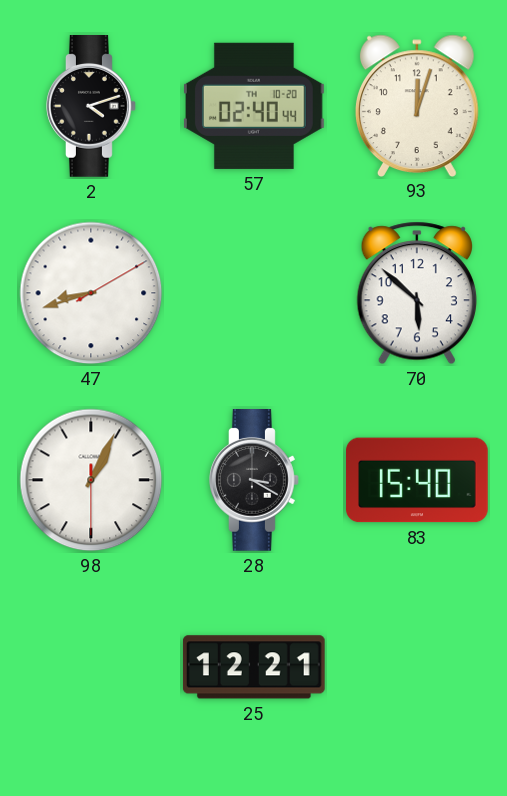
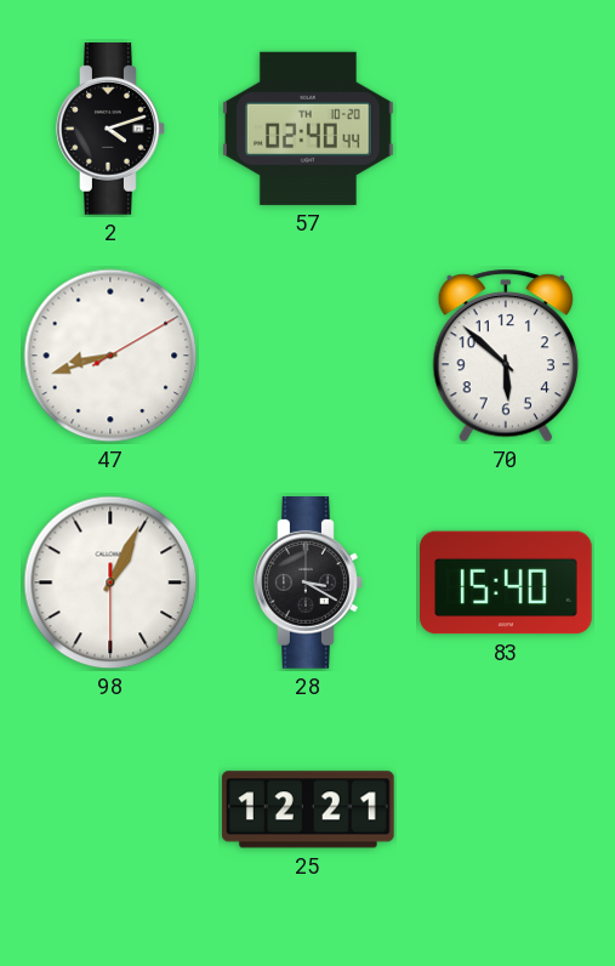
93: 12:03 -> none (417, 105)
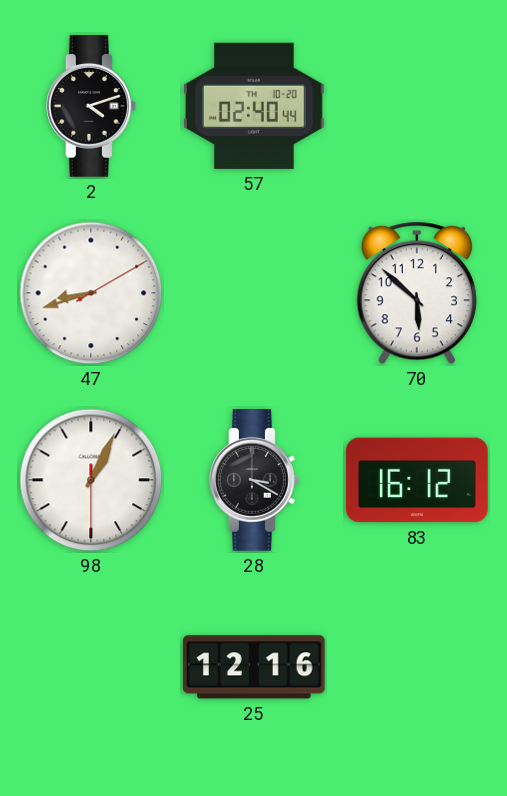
83: 15:40 -> 16:12 (417, 480)
25: 12:21 -> 12:16 (254, 667)
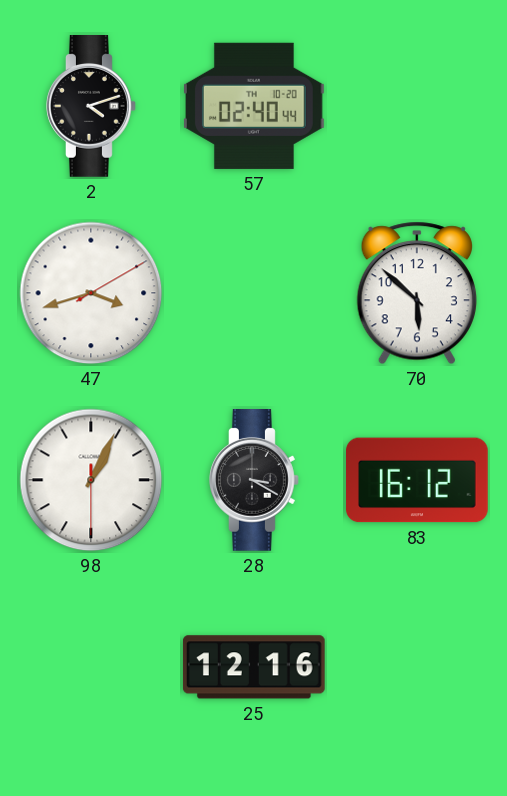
47: 8:42 -> 3:42 (91, 293)
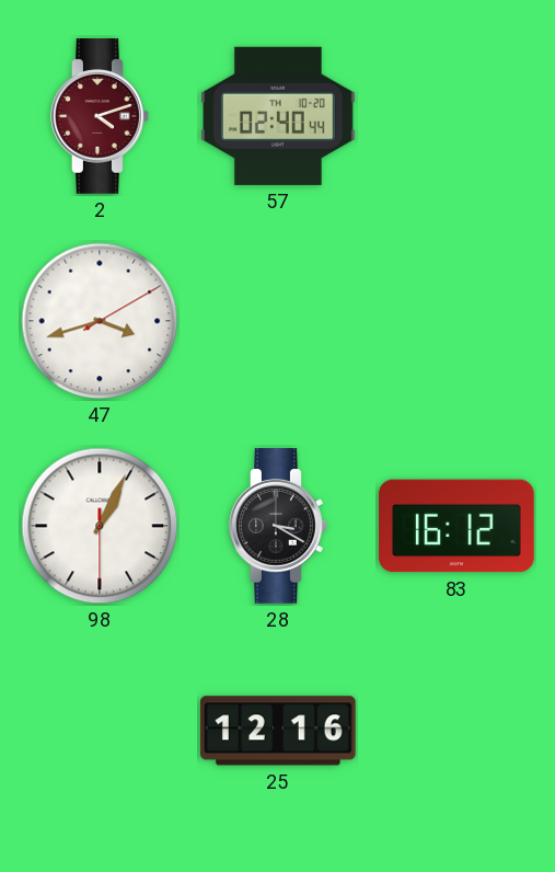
2 dial: black -> burgundy (100, 116)
70: 5:52 -> none (417, 293)
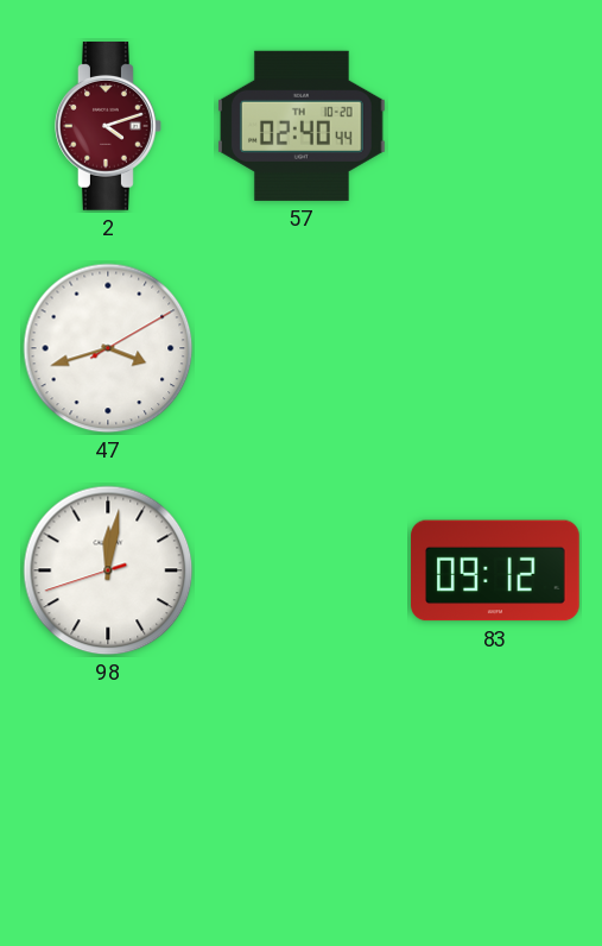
98: 1:04 -> 12:01 (108, 570)
28: 3:20 -> none (278, 526)
83: 16:12 -> 09:12 (495, 570)
25: 12:16 -> none (278, 731)
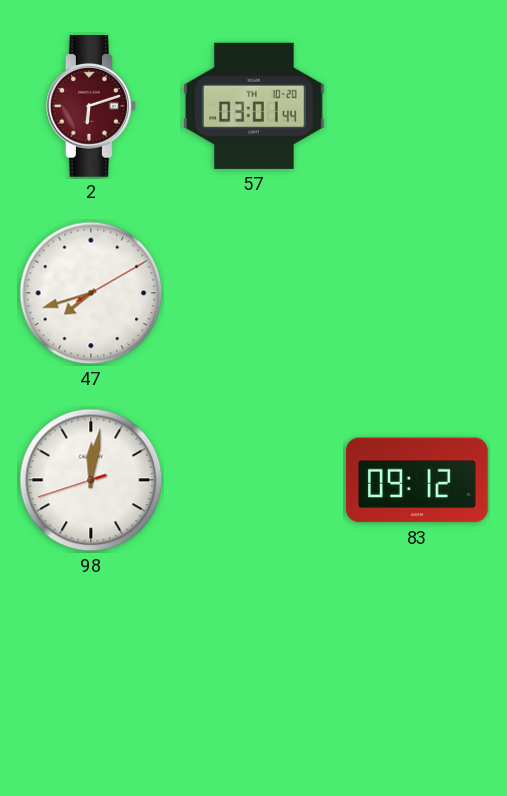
2: 4:12 -> 6:12 (91, 106)
57: 02:40 -> 03:01 (255, 106)
47: 3:42 -> 7:42 (91, 293)
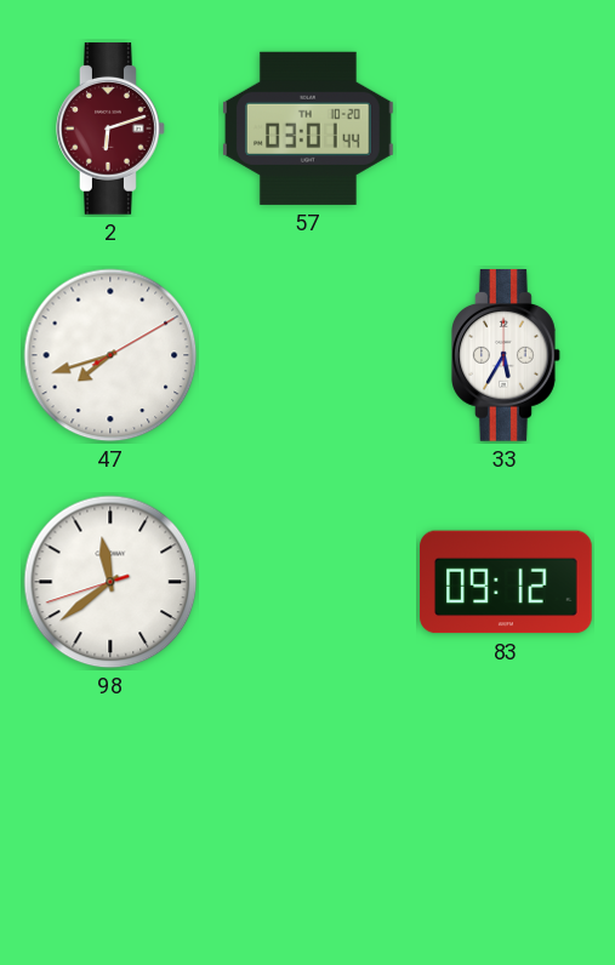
33: none -> 5:35 (506, 355)
98: 12:01 -> 11:38 (110, 582)
